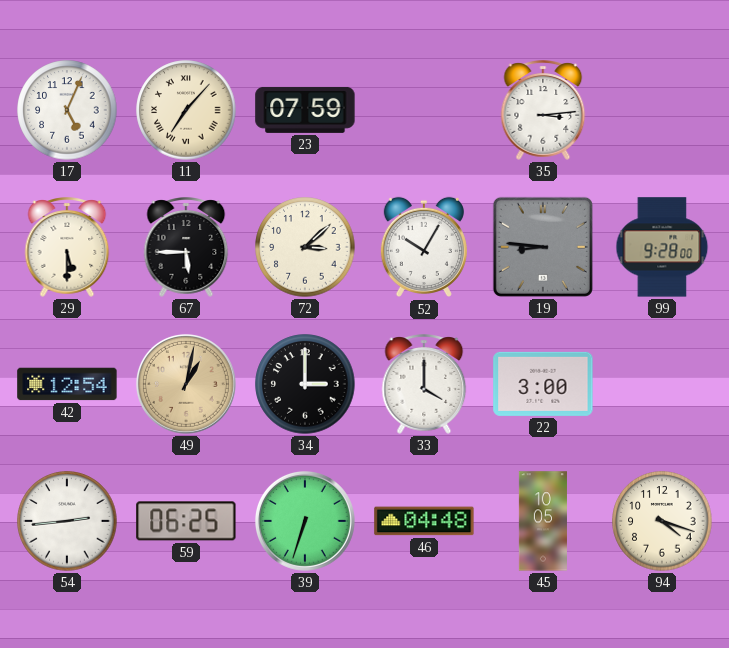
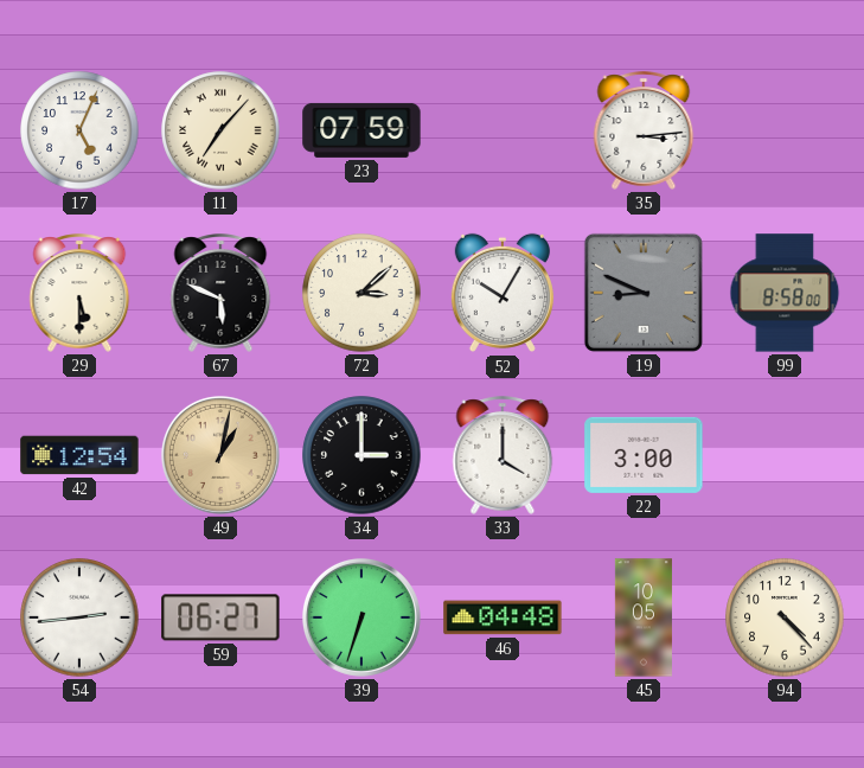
67: 5:45 -> 5:49 (220, 293)
19: 8:46 -> 8:49 (644, 293)
99: 9:28 -> 8:58 (785, 293)
59: 06:25 -> 06:27 (220, 617)
94: 4:18 -> 4:23 (785, 617)
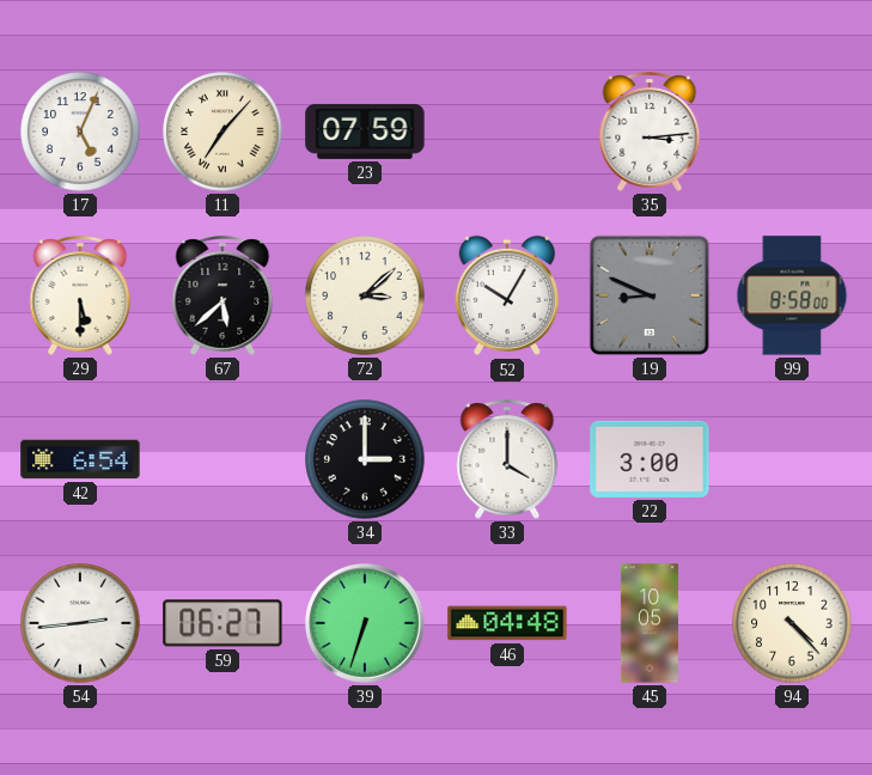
67: 5:49 -> 5:38 (222, 295)
42: 12:54 -> 6:54 (80, 459)
49: 1:02 -> none (220, 455)
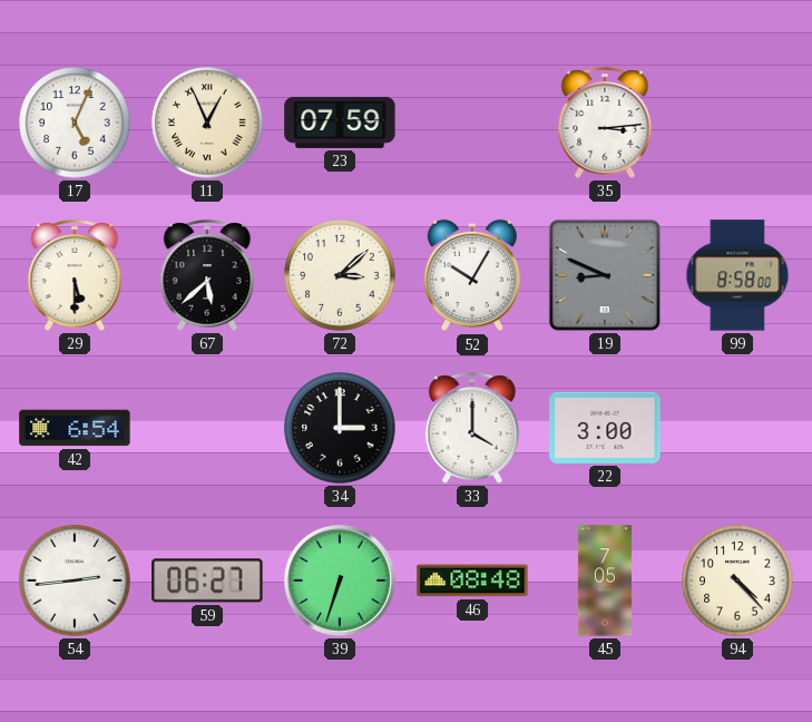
11: 7:07 -> 12:56 (207, 123)
46: 04:48 -> 08:48 (472, 580)
45: 10:05 -> 7:05 (605, 580)
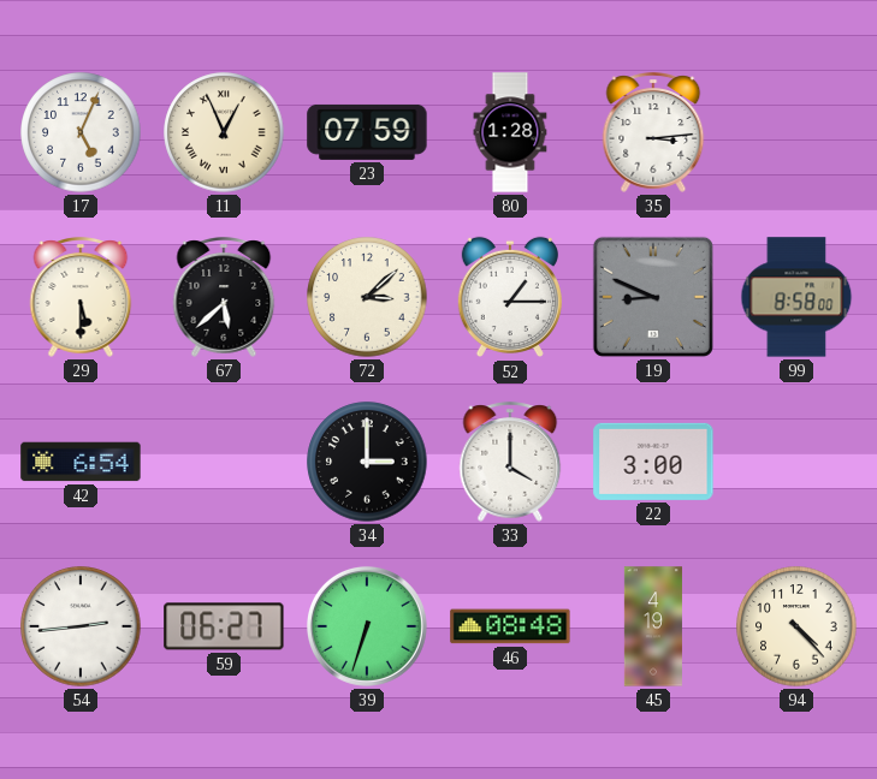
80: none -> 1:28 (510, 132)
52: 10:05 -> 1:15 (510, 297)
45: 7:05 -> 4:19 (653, 626)
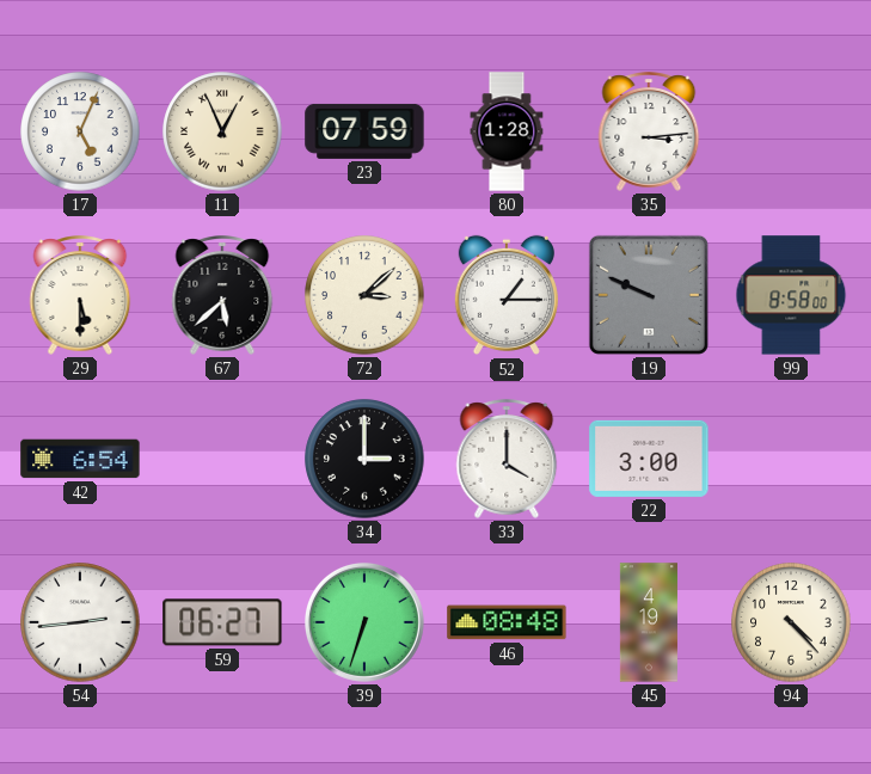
19: 8:49 -> 9:49 (649, 295)
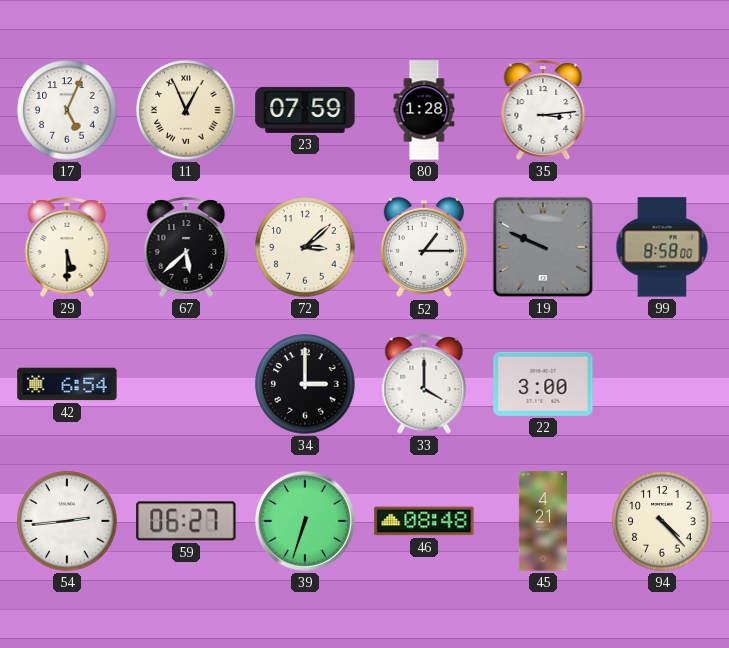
45: 4:19 -> 4:21 (543, 521)
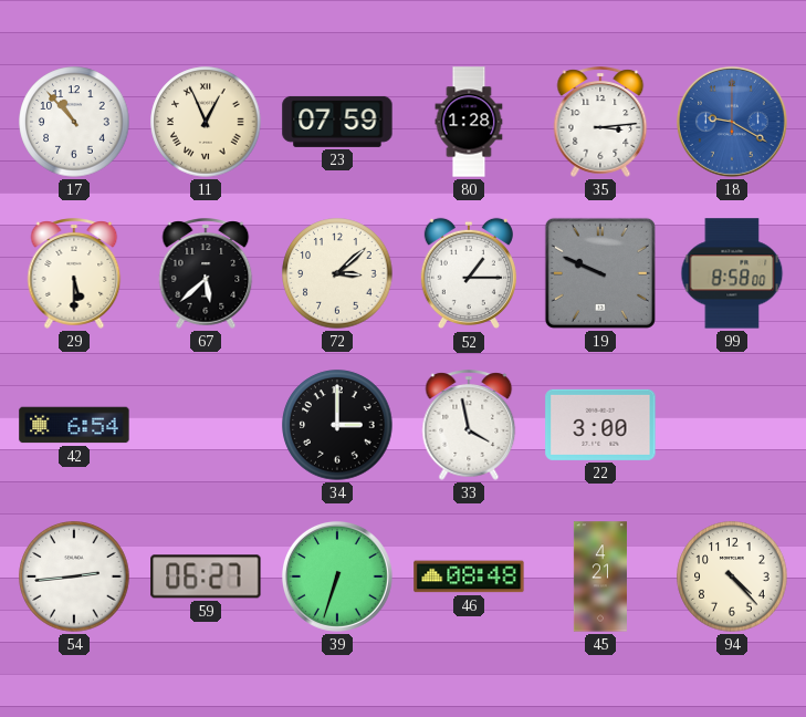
17: 5:04 -> 10:53 (74, 122)
18: none -> 9:20 (732, 122)
33: 4:00 -> 3:58 (469, 425)
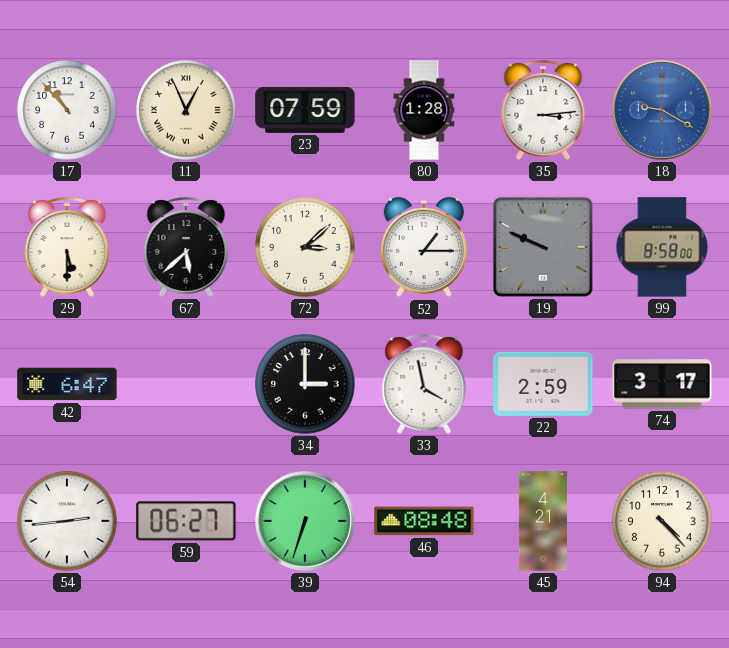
42: 6:54 -> 6:47 (67, 384)
22: 3:00 -> 2:59 (543, 384)
74: none -> 3:17 (662, 384)
